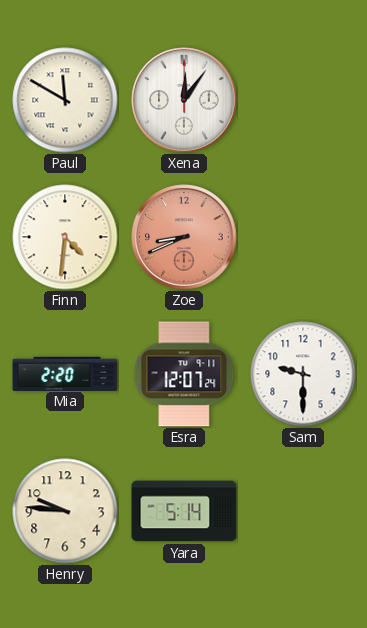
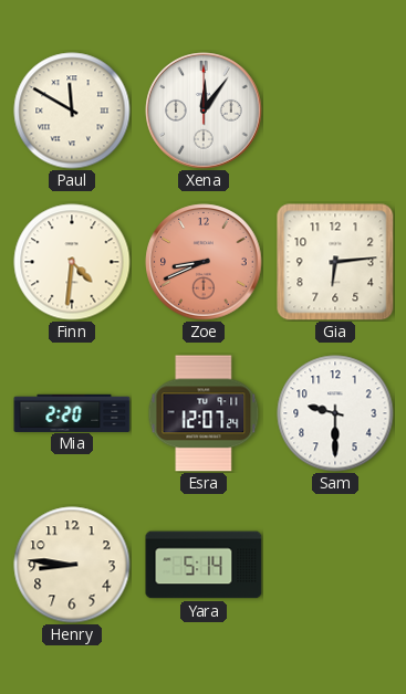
Gia: none -> 6:14 (335, 262)
Henry: 9:46 -> 8:46 (72, 565)
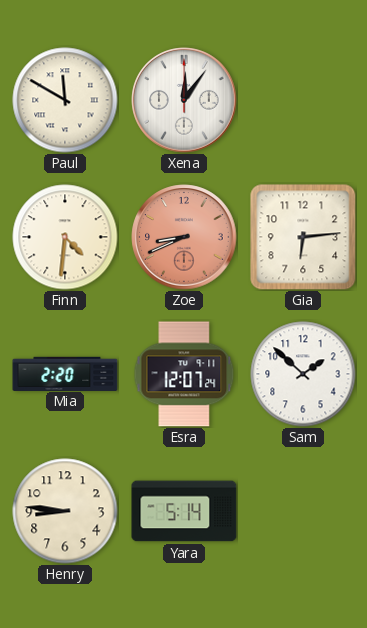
Sam: 9:30 -> 1:52 (303, 374)
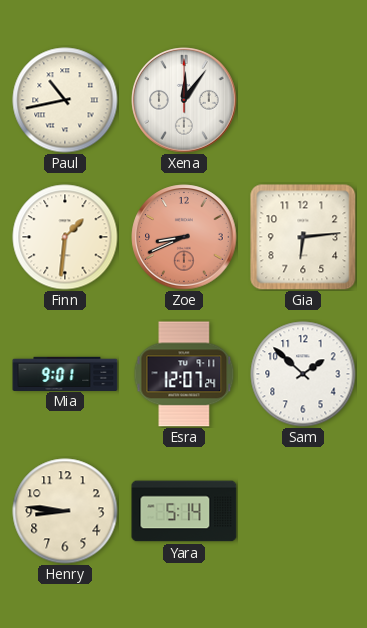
Paul: 11:50 -> 10:43 (65, 100)
Finn: 4:31 -> 1:31 (65, 237)
Mia: 2:20 -> 9:01 (65, 373)
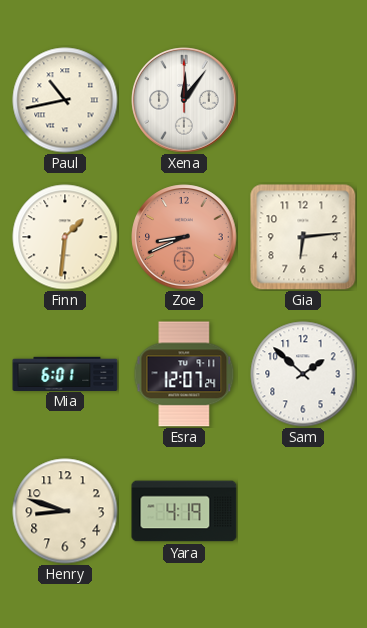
Mia: 9:01 -> 6:01 (65, 373)
Henry: 8:46 -> 8:48 (65, 511)
Yara: 5:14 -> 4:19 (184, 511)
